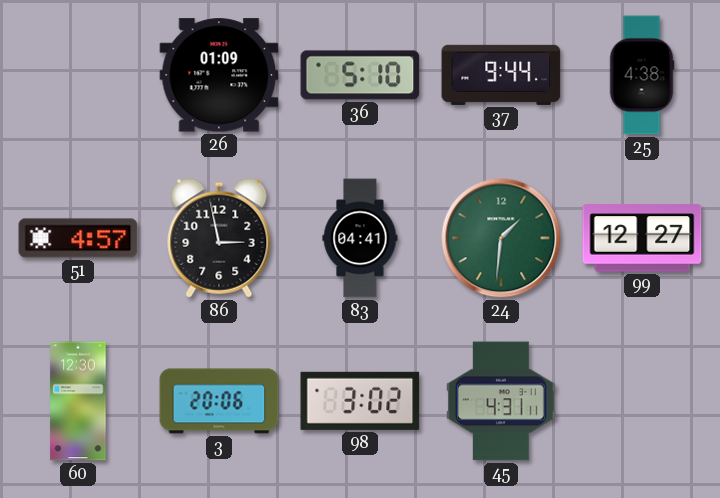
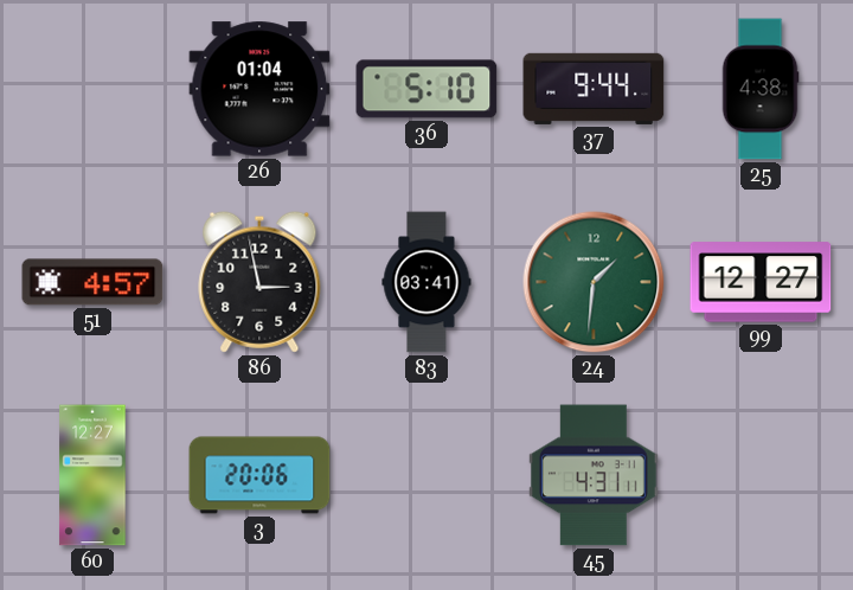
26: 01:09 -> 01:04 (259, 89)
83: 04:41 -> 03:41 (426, 282)
60: 12:30 -> 12:27 (92, 475)
98: 3:02 -> none (360, 401)
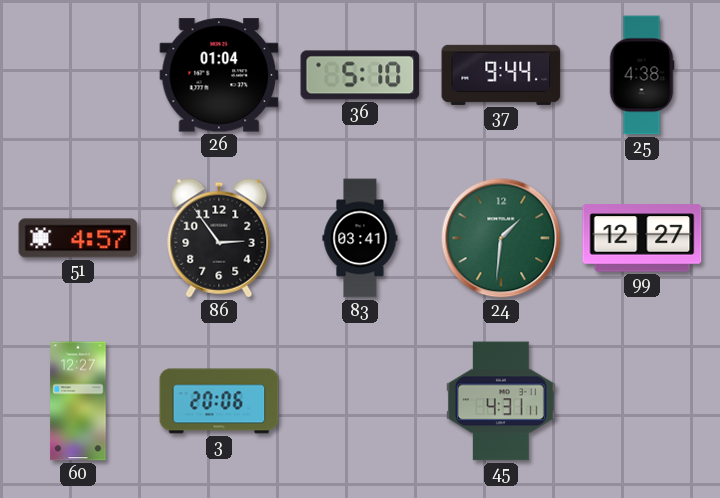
86: 2:58 -> 2:54 (219, 238)
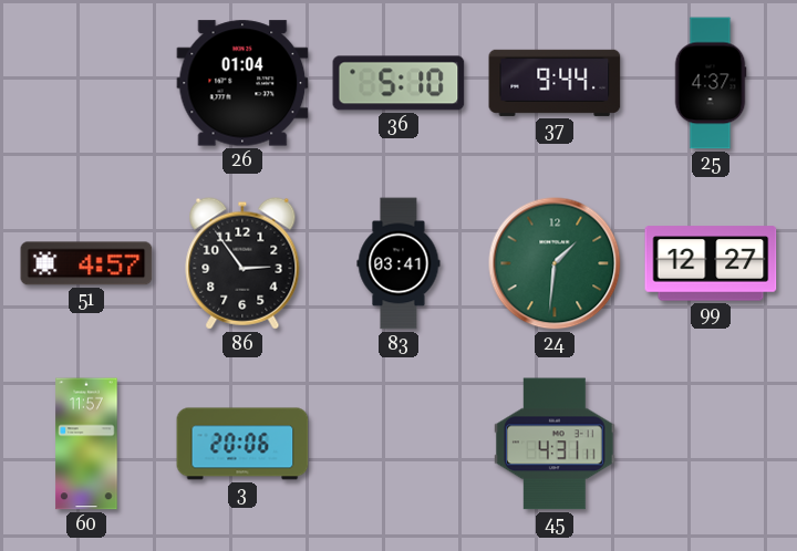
25: 4:38 -> 4:37 (711, 83)
60: 12:27 -> 11:57 (86, 444)
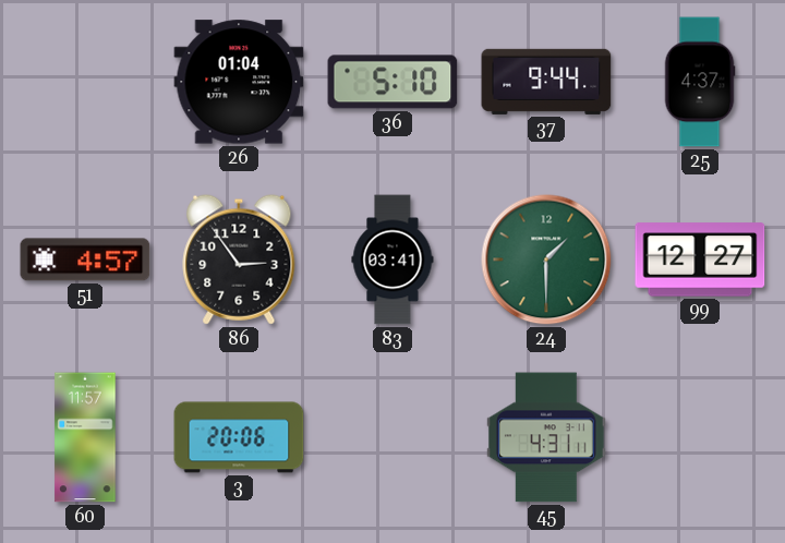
24: 1:31 -> 1:30 (546, 260)
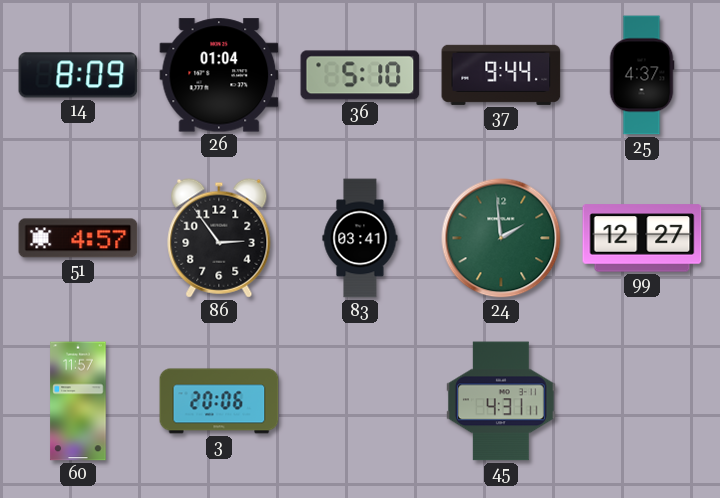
14: none -> 8:09 (78, 75)
24: 1:30 -> 1:59 (501, 238)
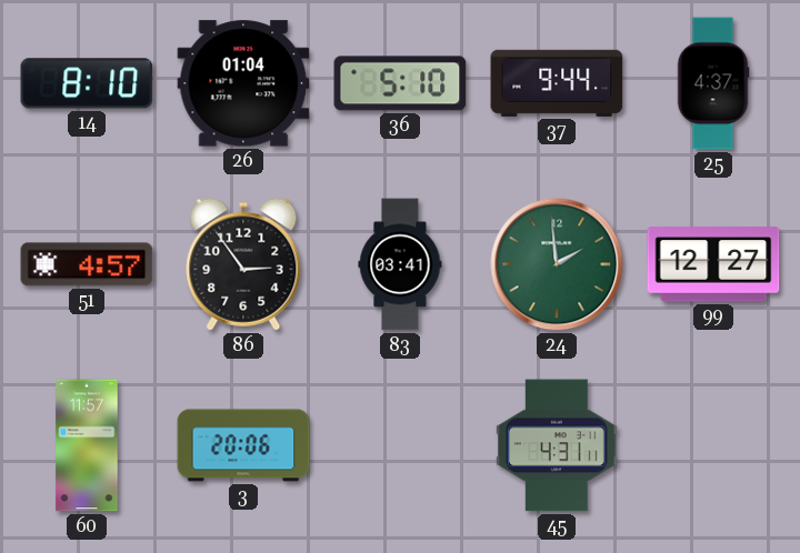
14: 8:09 -> 8:10 (87, 83)
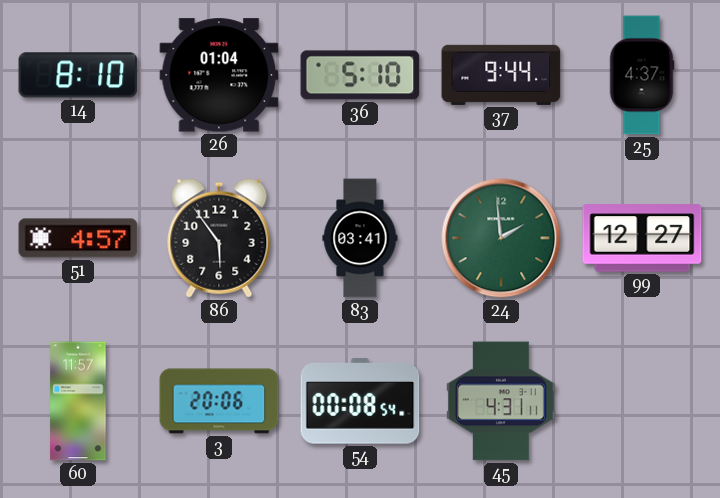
86: 2:54 -> 5:54 (219, 238)
54: none -> 00:08 (360, 401)
